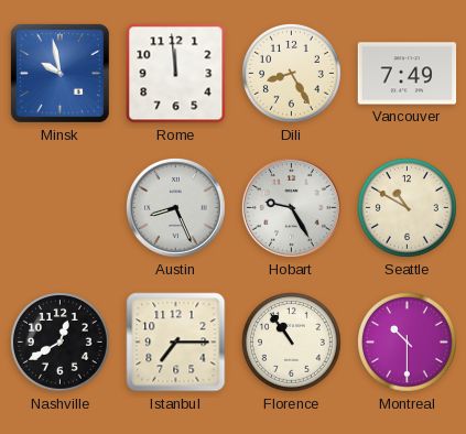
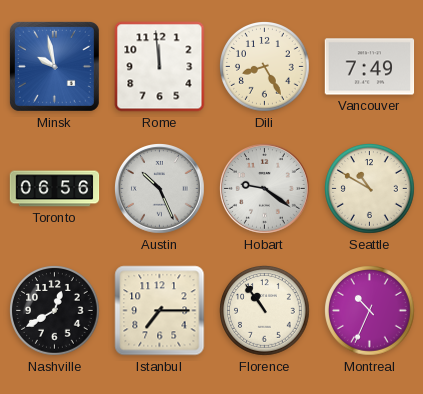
Toronto: none -> 06:56 (55, 189)
Austin: 8:26 -> 10:26 (160, 189)
Hobart: 9:25 -> 9:21 (265, 189)
Montreal: 10:30 -> 10:34 (370, 311)
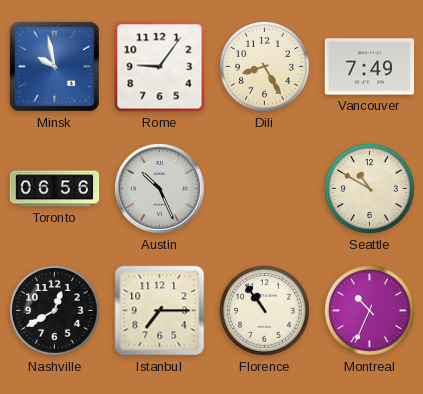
Rome: 11:59 -> 9:06 (160, 67)
Hobart: 9:21 -> none (265, 189)
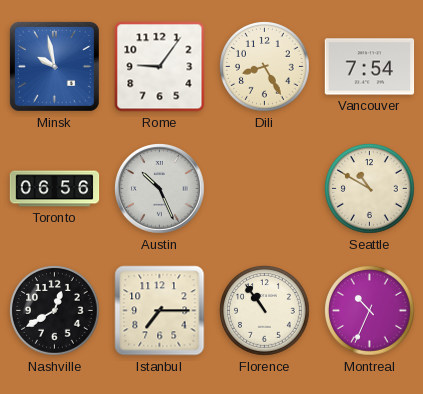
Vancouver: 7:49 -> 7:54 (370, 67)
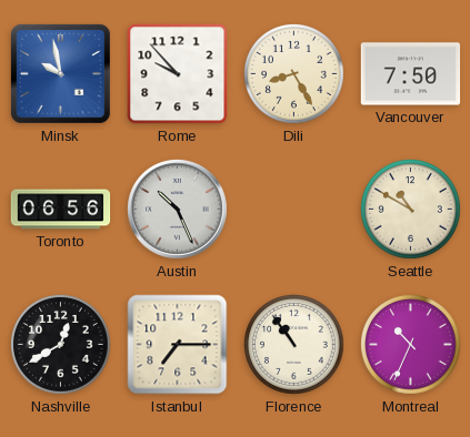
Rome: 9:06 -> 9:53 (178, 74)
Vancouver: 7:54 -> 7:50 (411, 74)
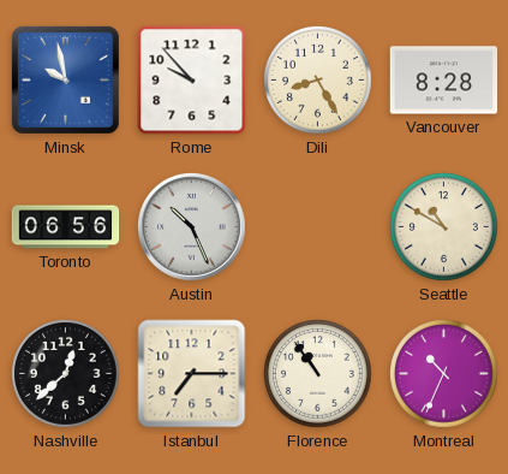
Vancouver: 7:50 -> 8:28 (444, 81)
Nashville: 12:40 -> 12:38 (66, 374)
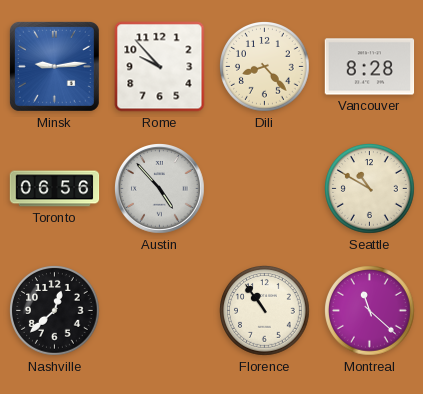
Minsk: 9:58 -> 9:14 (54, 66)
Dili: 8:25 -> 8:23 (265, 67)
Austin: 10:26 -> 4:53 (160, 189)
Istanbul: 7:15 -> none (192, 374)
Montreal: 10:34 -> 11:22 (370, 311)
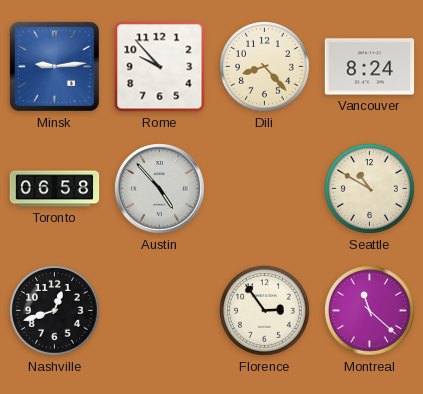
Vancouver: 8:28 -> 8:24 (370, 67)
Toronto: 06:56 -> 06:58 (55, 189)
Nashville: 12:38 -> 12:42 (55, 311)
Florence: 10:54 -> 2:54 (265, 311)
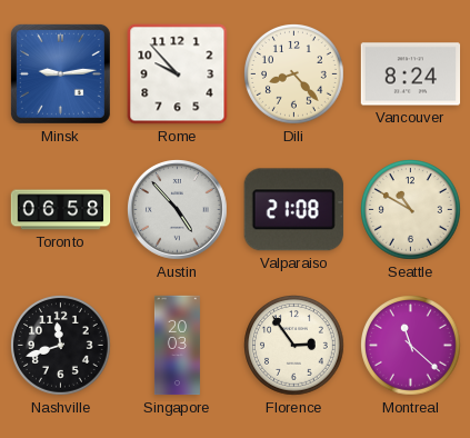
Valparaiso: none -> 21:08 (293, 210)
Nashville: 12:42 -> 11:42 (61, 346)
Singapore: none -> 20:03 (177, 346)
